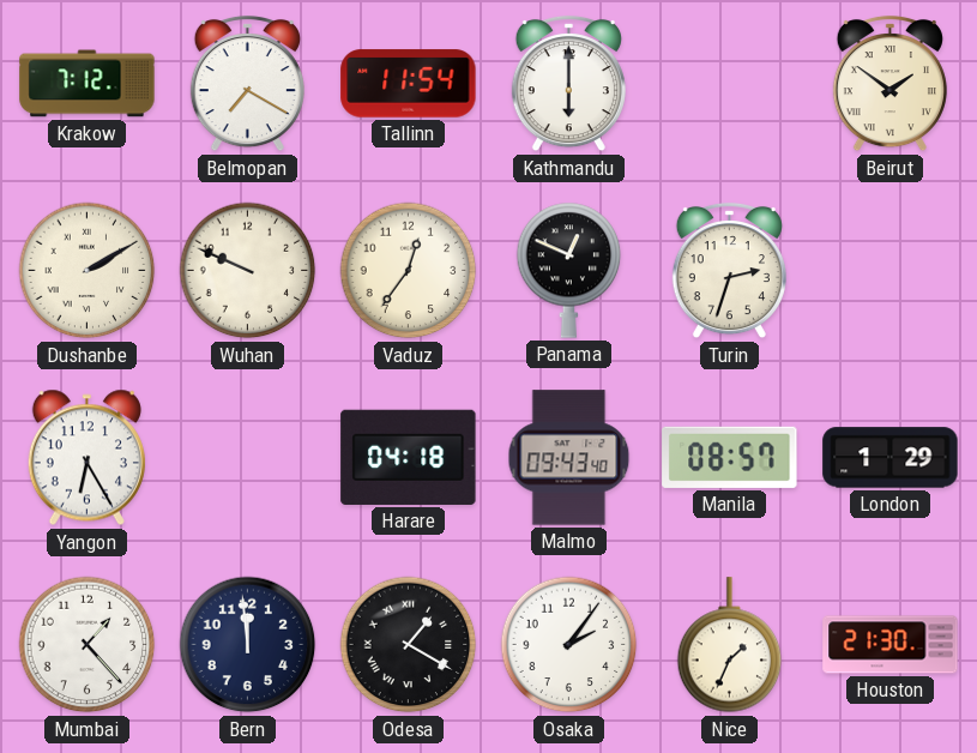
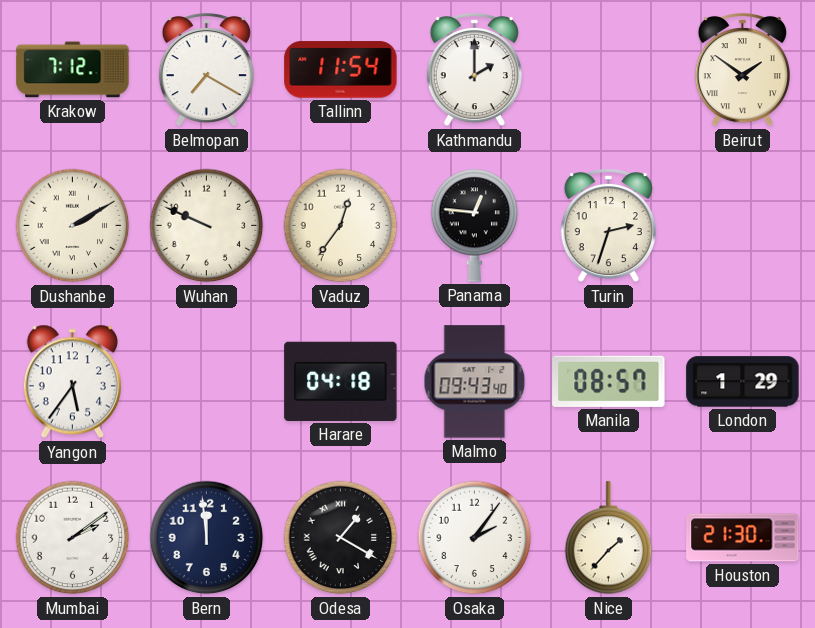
Kathmandu: 6:00 -> 2:00 (474, 70)
Panama: 12:49 -> 12:46 (475, 225)
Yangon: 6:25 -> 5:36 (72, 382)
Mumbai: 1:23 -> 2:09 (73, 538)
Nice: 1:34 -> 1:37 (609, 538)
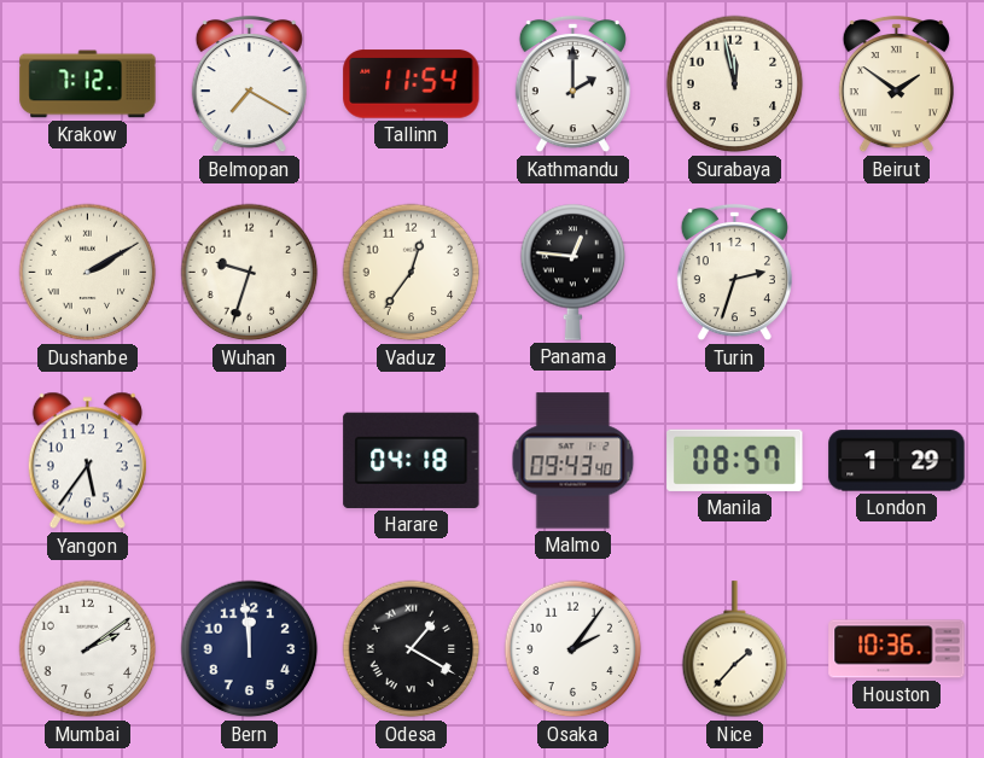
Surabaya: none -> 11:58 (735, 84)
Wuhan: 9:49 -> 9:33 (250, 273)
Houston: 21:30 -> 10:36 (897, 649)
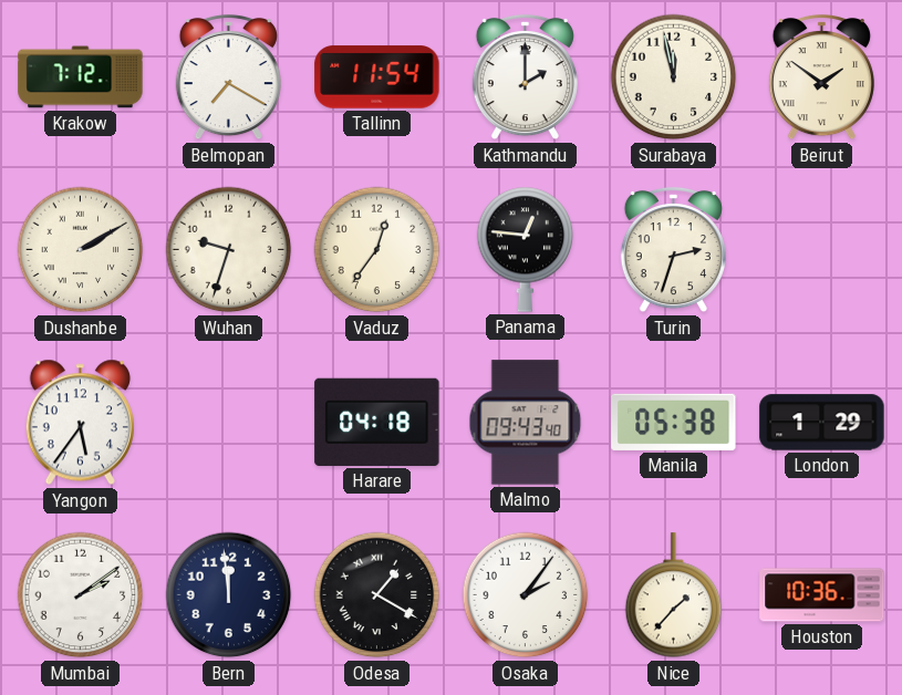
Manila: 08:57 -> 05:38 (674, 422)
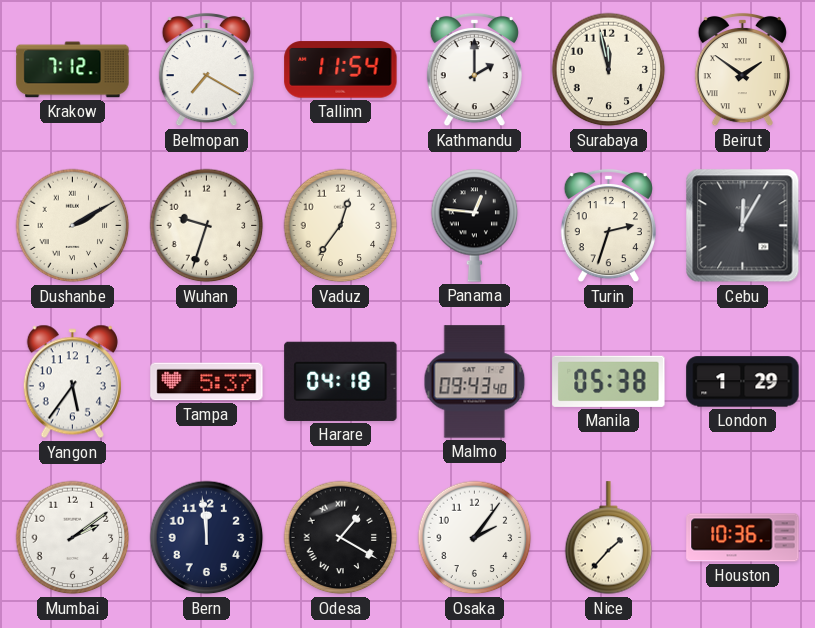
Cebu: none -> 12:05 (743, 226)
Tampa: none -> 5:37 (207, 382)
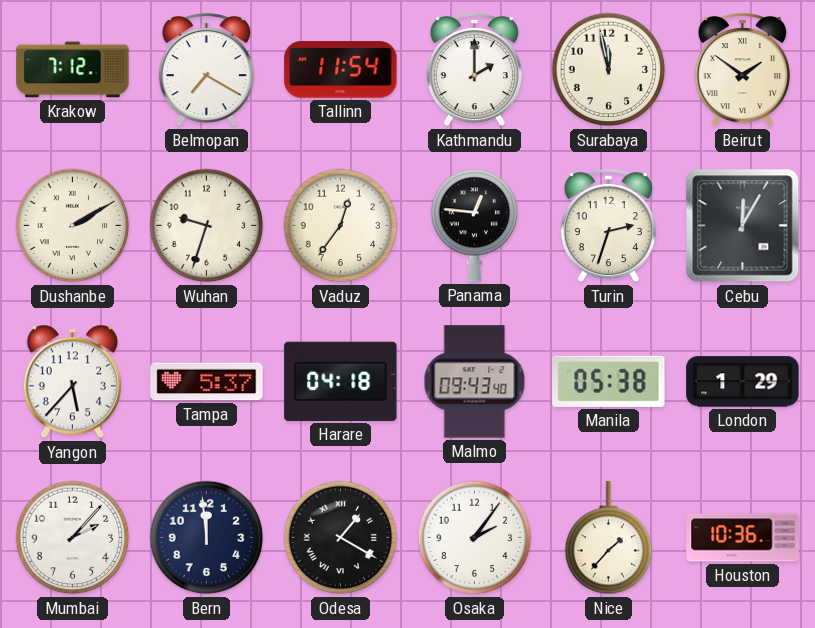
Yangon: 5:36 -> 5:37 (72, 382)
Mumbai: 2:09 -> 2:07 (73, 538)
